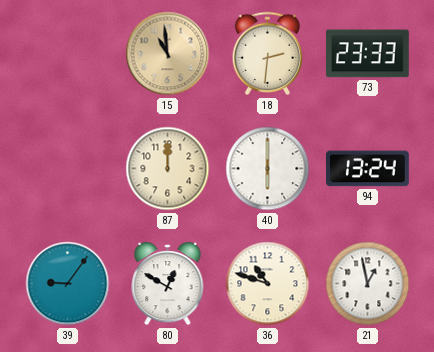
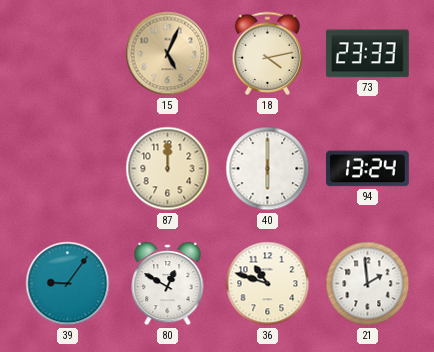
15: 10:59 -> 5:04 (168, 54)
18: 2:31 -> 4:13 (268, 54)
21: 12:58 -> 1:59 (368, 284)
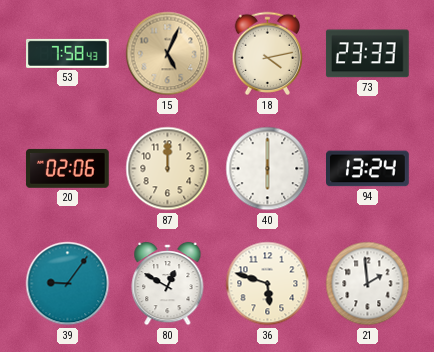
53: none -> 7:58 (68, 53)
20: none -> 02:06 (67, 168)
36: 10:48 -> 5:48 (268, 284)
